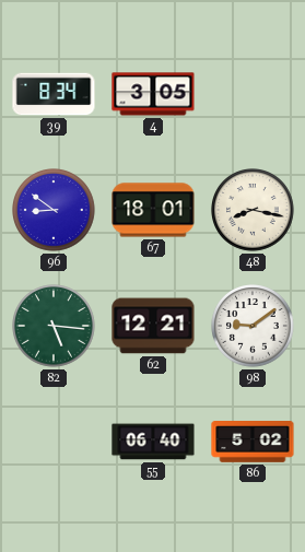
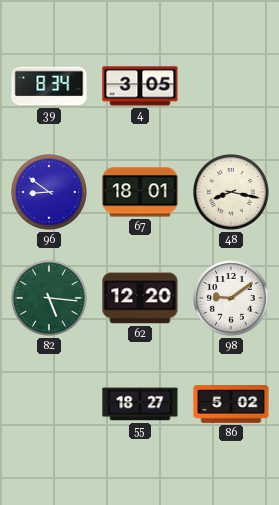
62: 12:21 -> 12:20 (140, 298)
55: 06:40 -> 18:27 (140, 404)
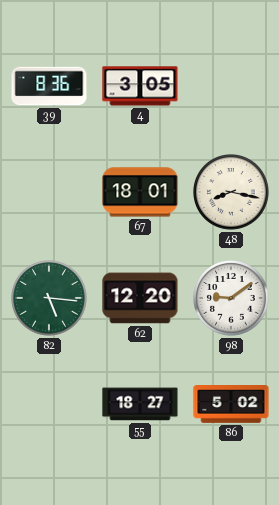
39: 8:34 -> 8:36 (49, 86)
96: 8:51 -> none (50, 193)
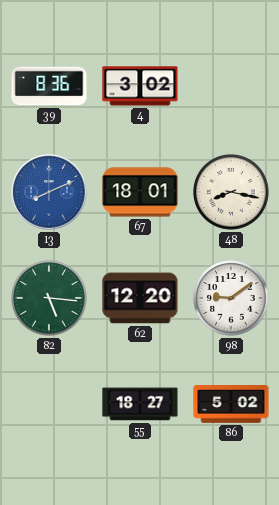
4: 3:05 -> 3:02 (140, 86)
13: none -> 8:11 (49, 192)
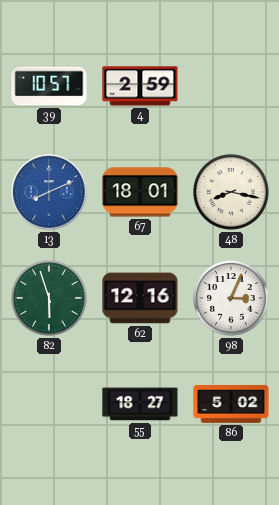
39: 8:36 -> 10:57 (49, 86)
4: 3:02 -> 2:59 (140, 86)
82: 5:16 -> 5:57 (50, 299)
62: 12:20 -> 12:16 (140, 298)
98: 9:09 -> 3:04 (232, 299)
